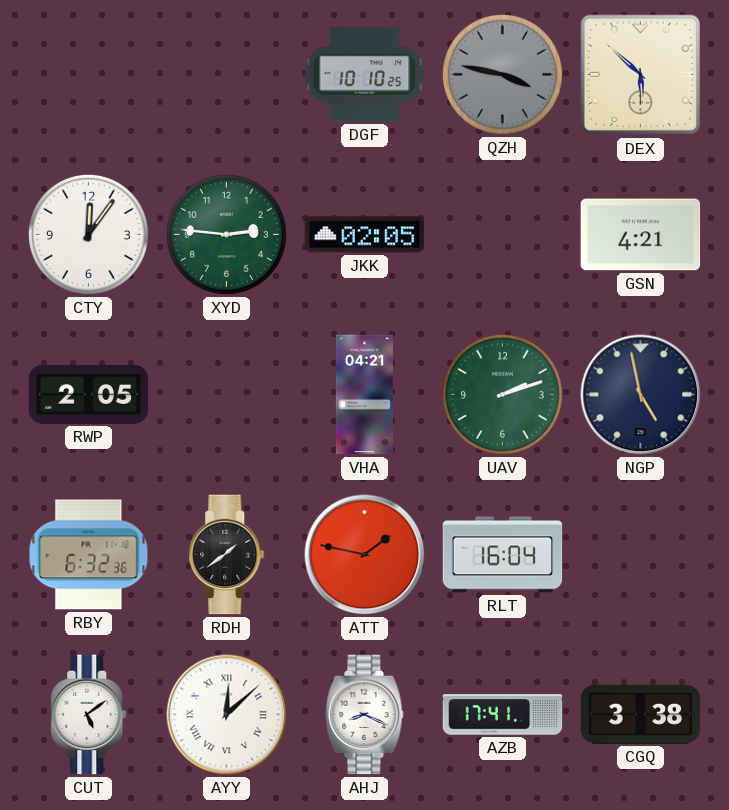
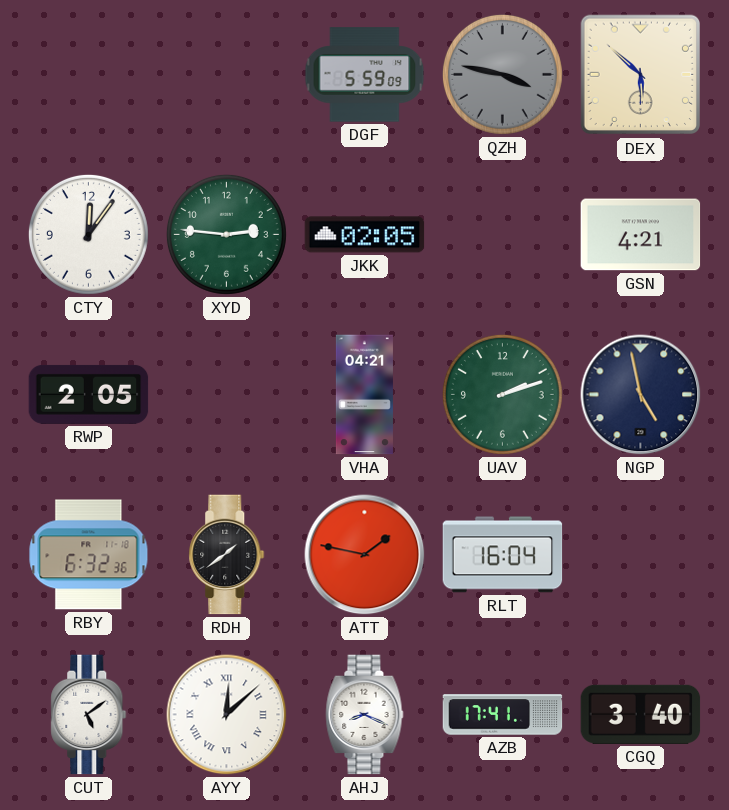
DGF: 10:10 -> 5:59 (365, 75)
CGQ: 3:38 -> 3:40 (641, 714)
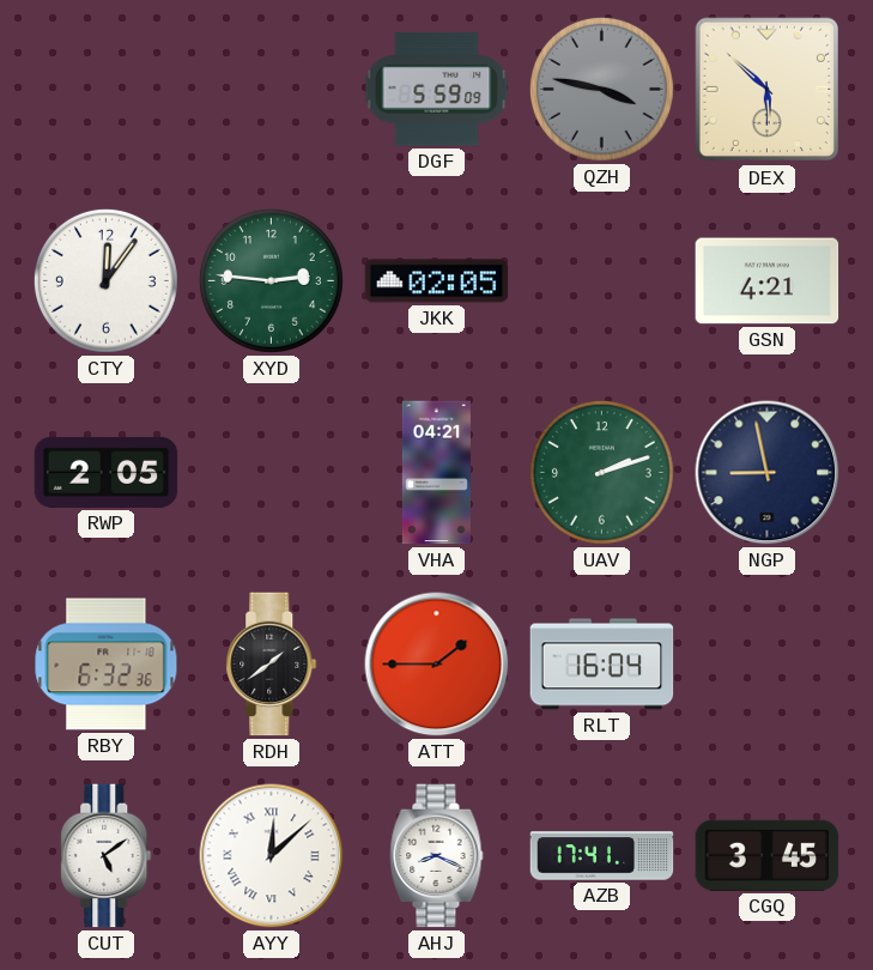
NGP: 4:58 -> 8:58 (768, 473)
ATT: 1:47 -> 1:45 (437, 665)
CGQ: 3:40 -> 3:45 (768, 855)
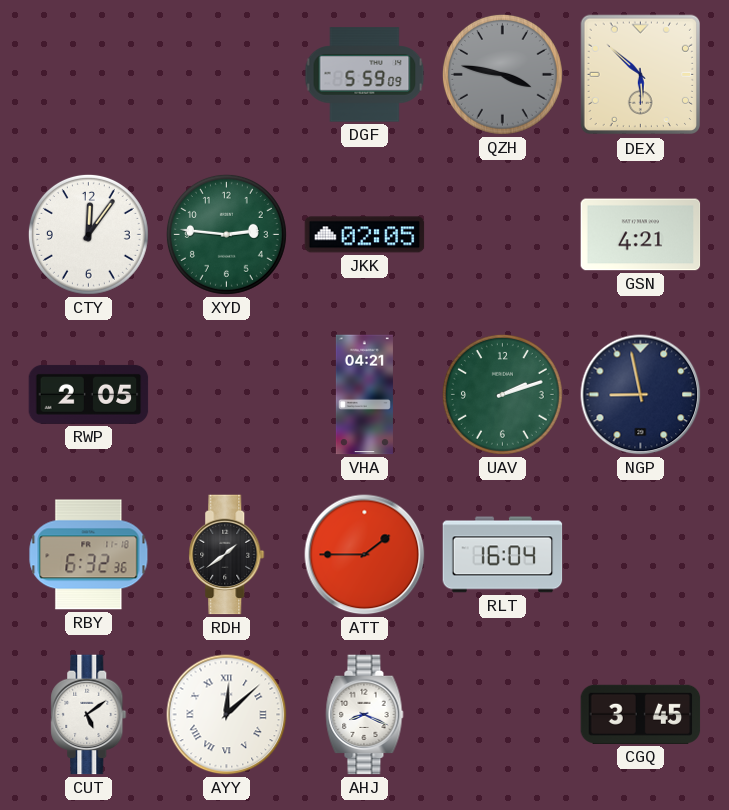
AZB: 17:41 -> none (602, 856)
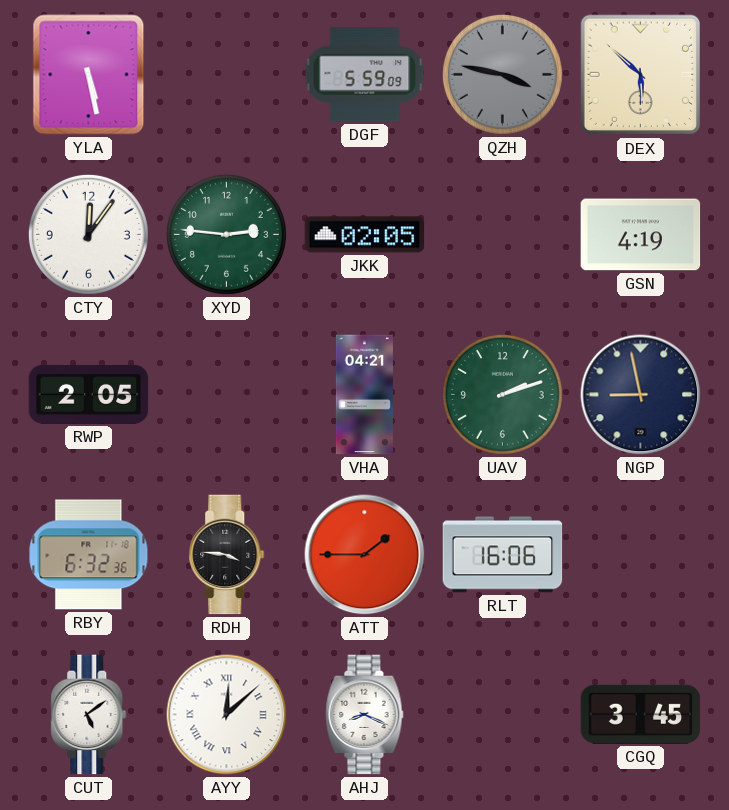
YLA: none -> 5:28 (89, 75)
GSN: 4:21 -> 4:19 (641, 235)
RDH: 1:39 -> 3:46 (227, 555)
RLT: 16:04 -> 16:06 (503, 555)
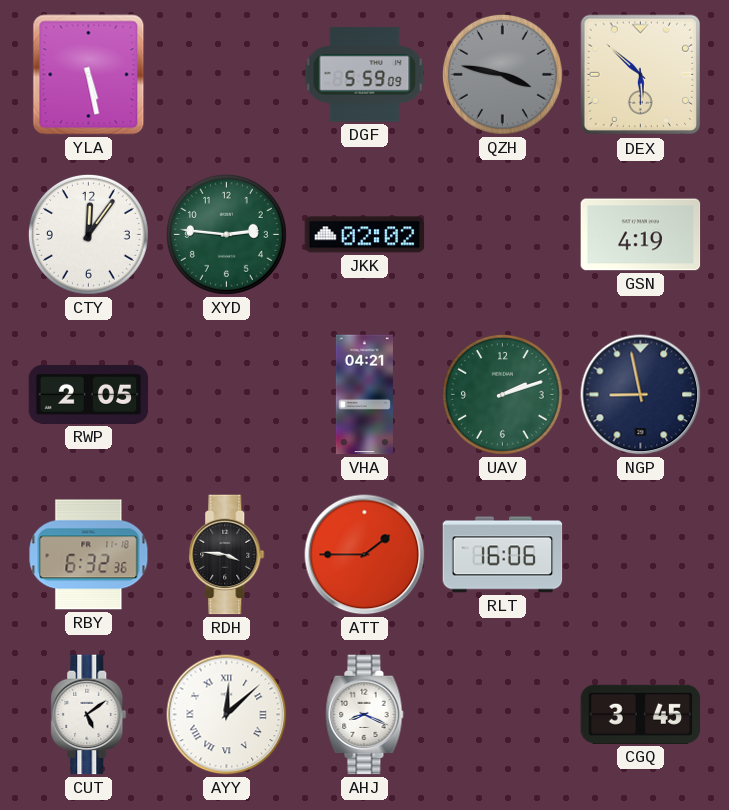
JKK: 02:05 -> 02:02 (365, 235)
